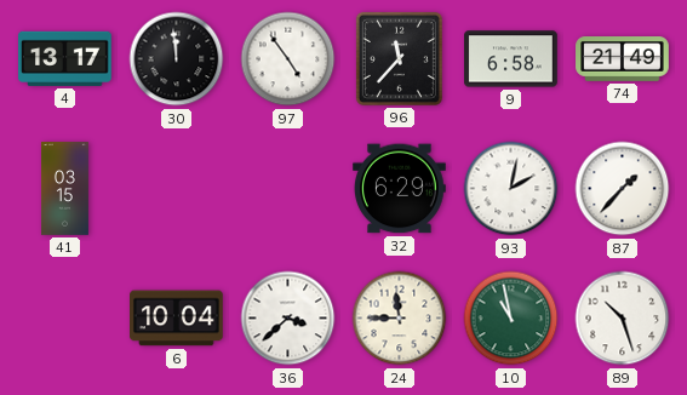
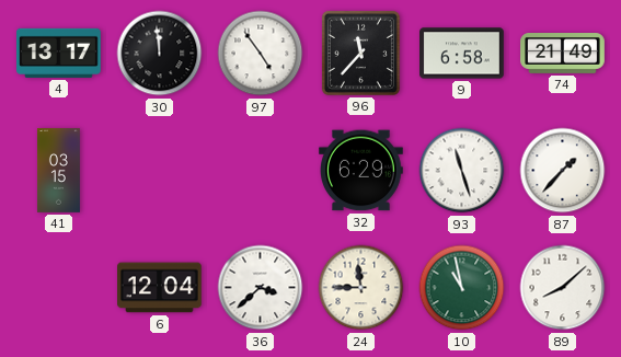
93: 2:02 -> 11:27 (462, 171)
6: 10:04 -> 12:04 (160, 288)
89: 10:27 -> 8:08 (563, 288)
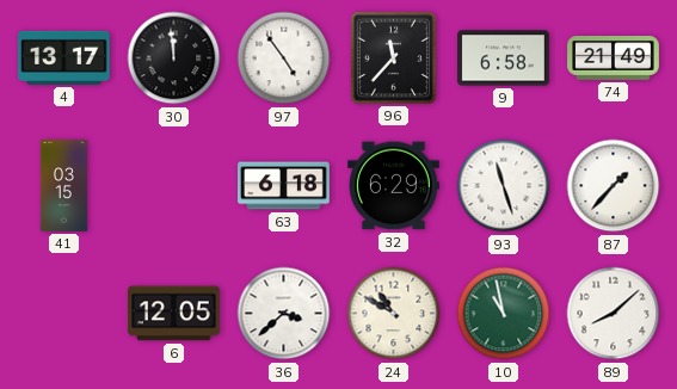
63: none -> 6:18 (284, 186)
6: 12:04 -> 12:05 (174, 314)
24: 11:45 -> 10:50 (394, 314)
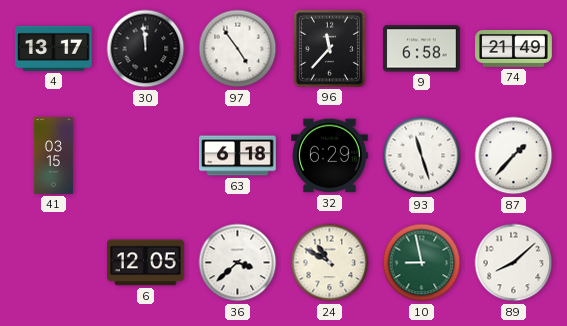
10: 10:58 -> 8:58 (422, 263)
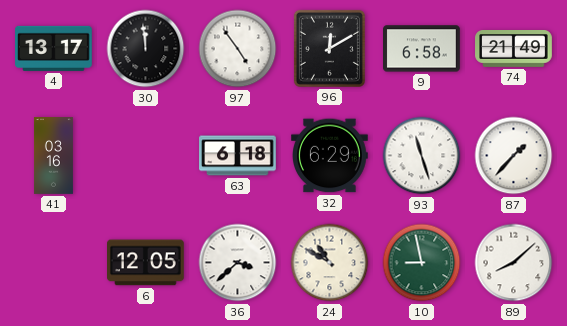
96: 11:37 -> 12:10 (329, 48)
41: 03:15 -> 03:16 (53, 156)
